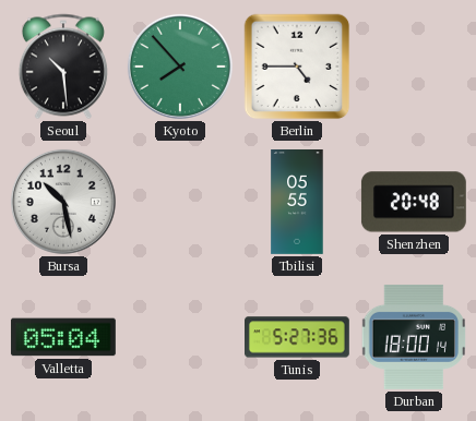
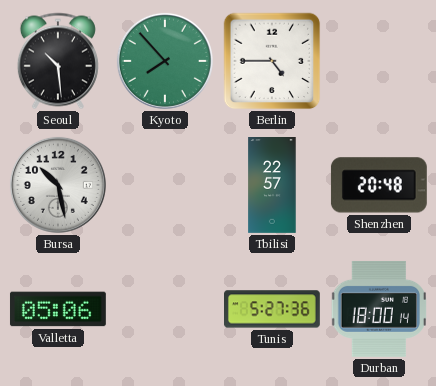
Tbilisi: 05:55 -> 22:57 (272, 186)
Valletta: 05:04 -> 05:06 (58, 309)
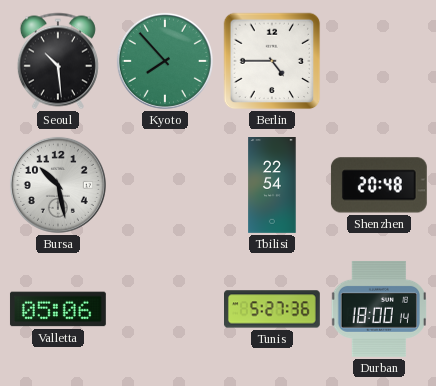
Tbilisi: 22:57 -> 22:54 (272, 186)
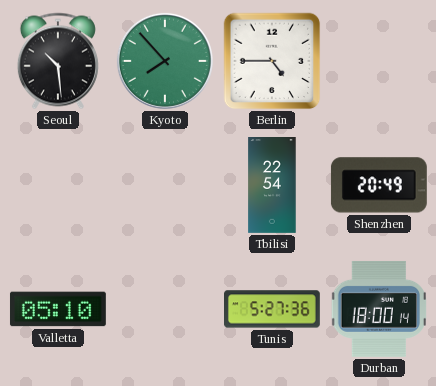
Bursa: 10:28 -> none (58, 185)
Shenzhen: 20:48 -> 20:49 (379, 185)
Valletta: 05:06 -> 05:10 (58, 309)
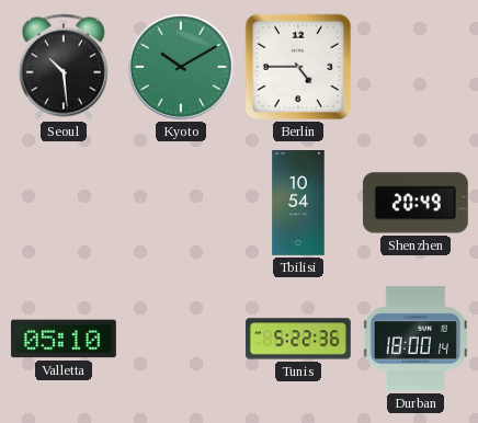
Kyoto: 7:53 -> 10:10 (181, 67)
Tbilisi: 22:54 -> 10:54 (298, 204)
Tunis: 5:27 -> 5:22 (299, 339)
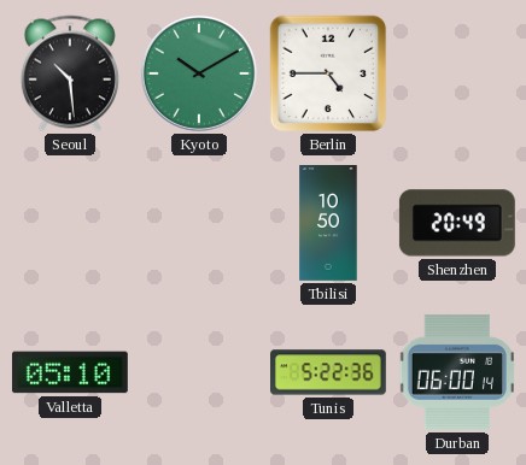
Tbilisi: 10:54 -> 10:50 (328, 224)
Durban: 18:00 -> 06:00 (456, 372)
